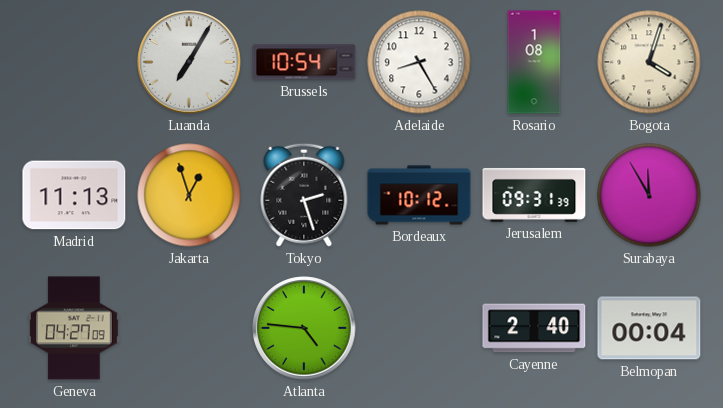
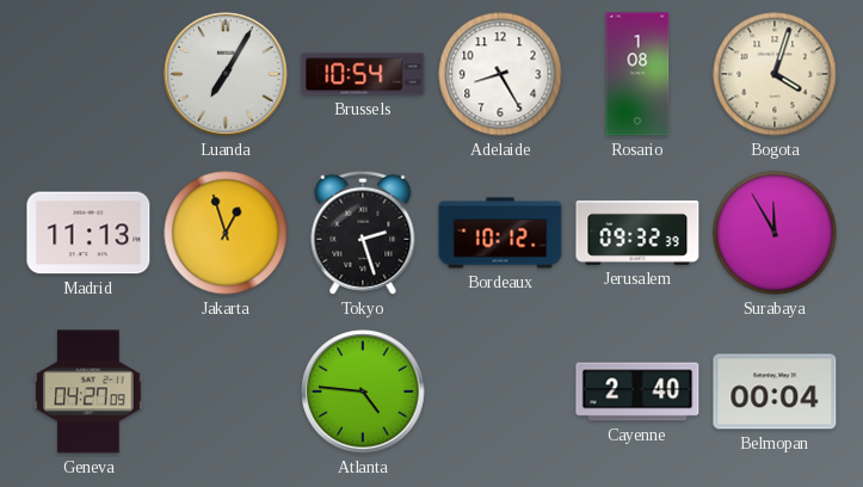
Jerusalem: 09:31 -> 09:32 (637, 233)
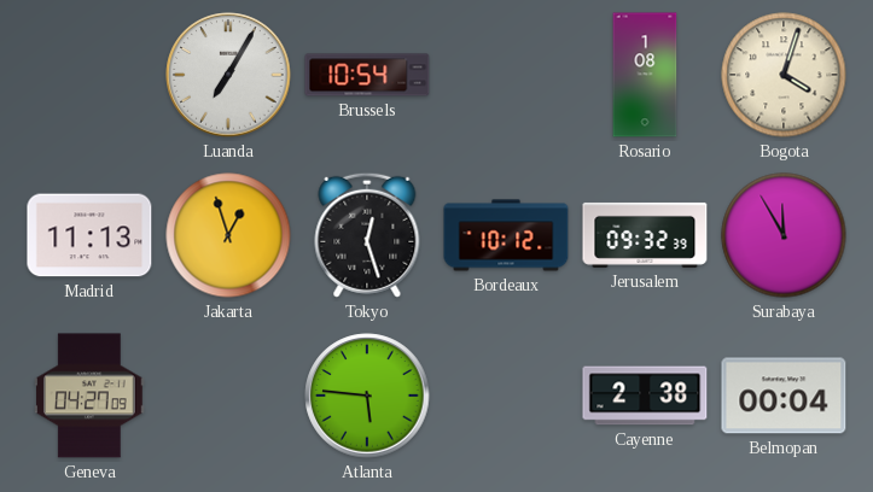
Adelaide: 8:25 -> none (500, 74)
Tokyo: 2:27 -> 12:27 (367, 235)
Atlanta: 4:46 -> 5:46 (367, 396)
Cayenne: 2:40 -> 2:38 (645, 396)
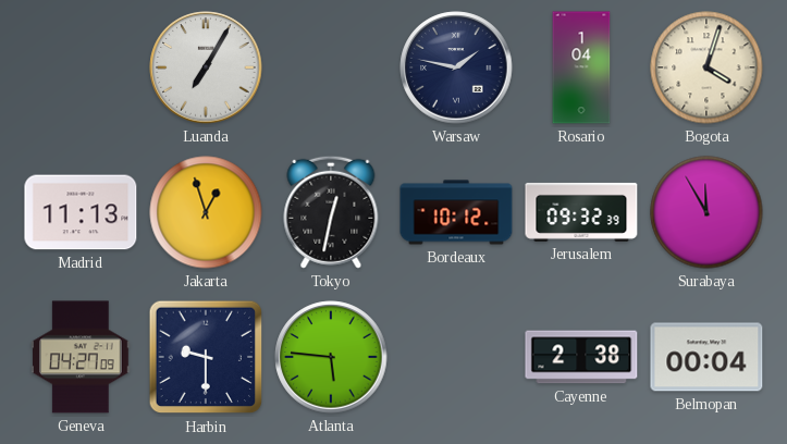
Brussels: 10:54 -> none (367, 75)
Warsaw: none -> 1:47 (456, 67)
Rosario: 1:08 -> 1:04 (581, 67)
Tokyo: 12:27 -> 12:32 (331, 212)
Harbin: none -> 9:30 (206, 357)
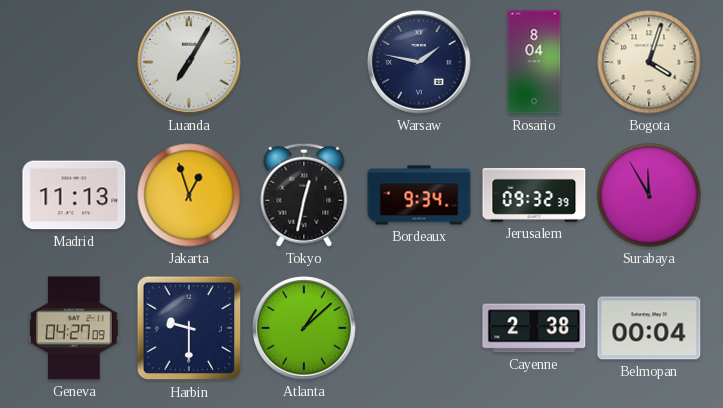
Rosario: 1:04 -> 8:04 (534, 62)
Bordeaux: 10:12 -> 9:34 (419, 195)
Atlanta: 5:46 -> 1:08 (304, 328)
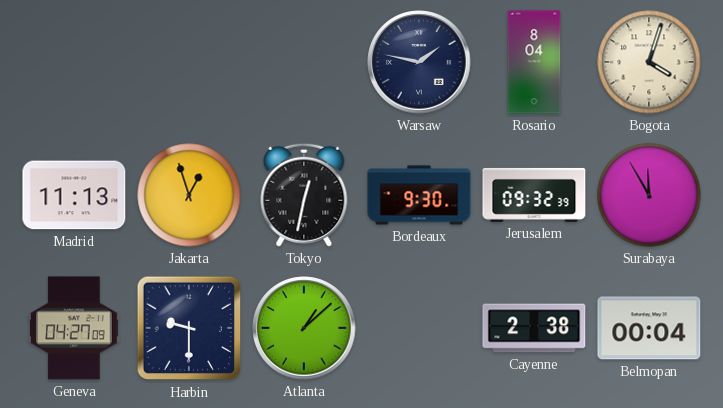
Luanda: 7:05 -> none (189, 62)
Bordeaux: 9:34 -> 9:30 (419, 195)
